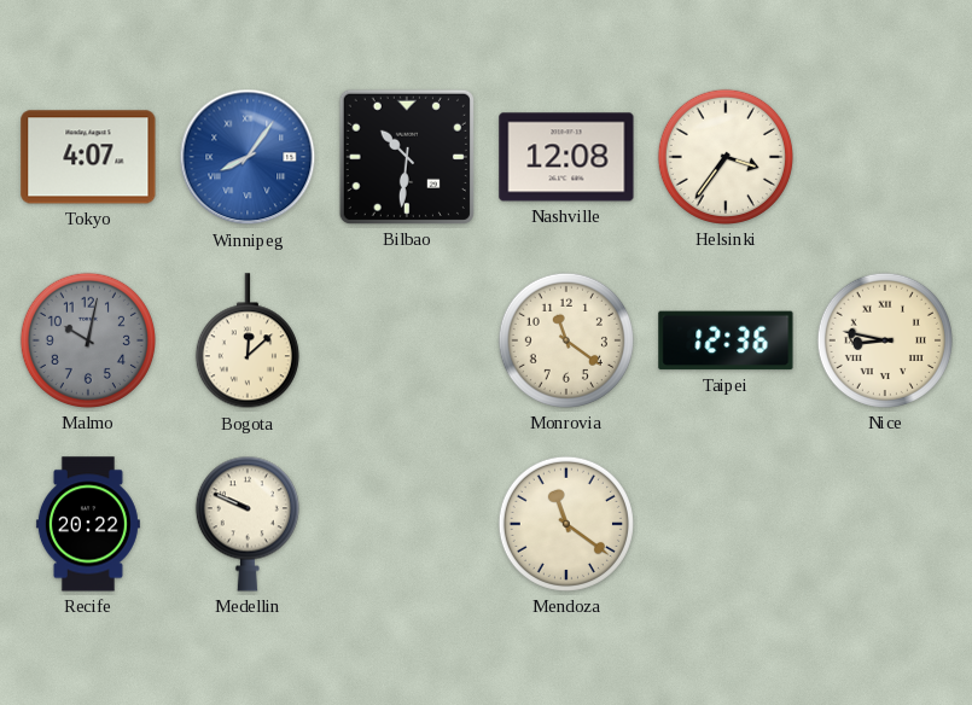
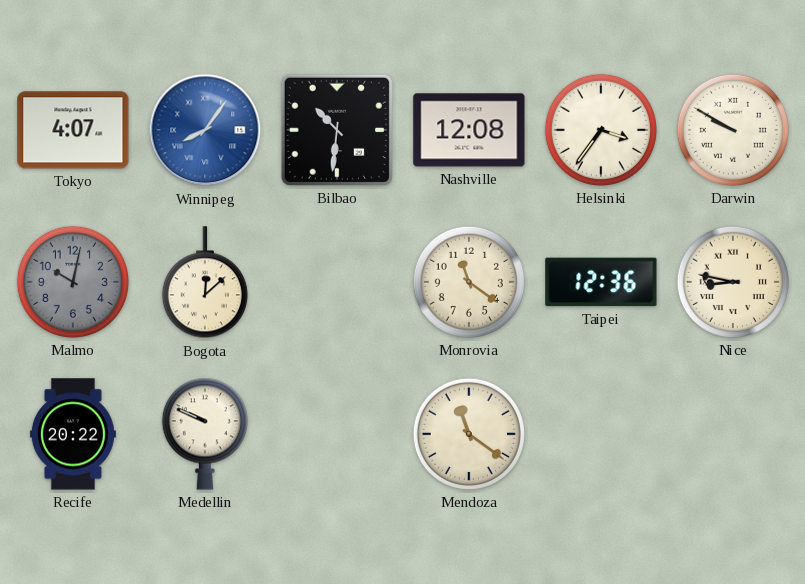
Darwin: none -> 9:50 (733, 130)
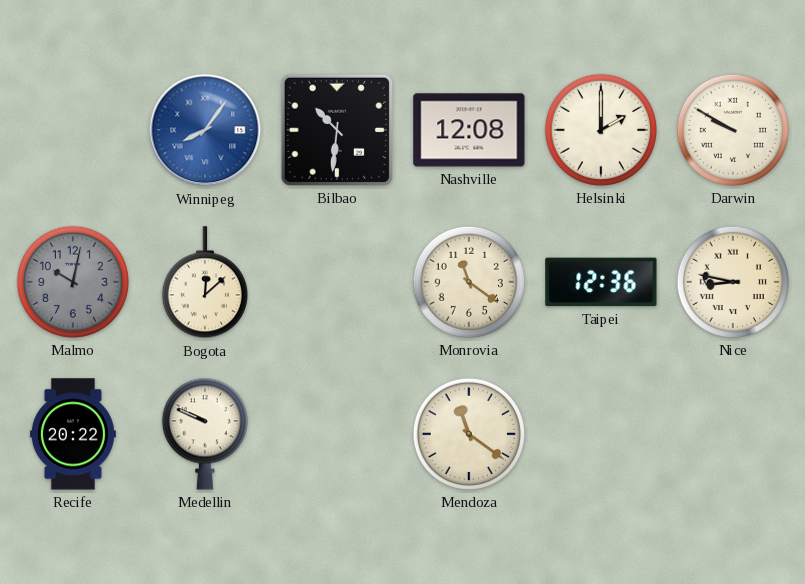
Tokyo: 4:07 -> none (73, 130)
Helsinki: 3:36 -> 2:00 (601, 130)
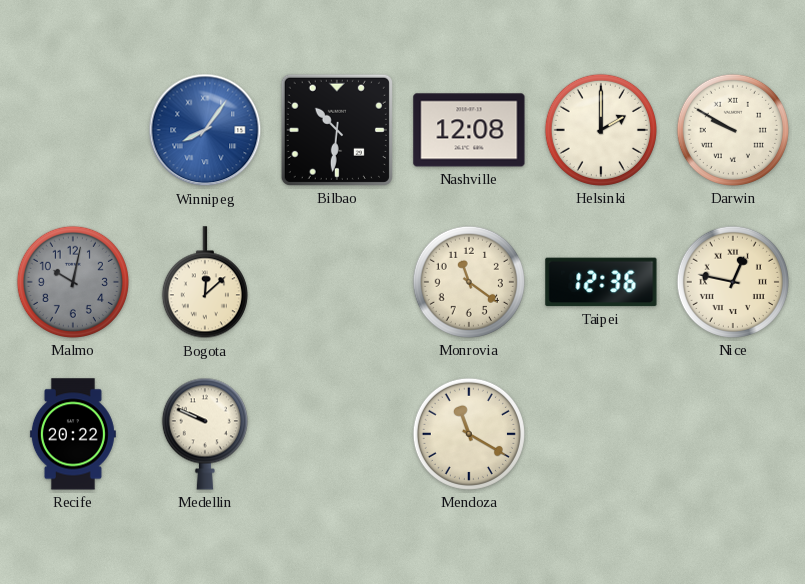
Nice: 8:47 -> 12:47 (733, 282)
Mendoza: 11:21 -> 11:20 (469, 434)
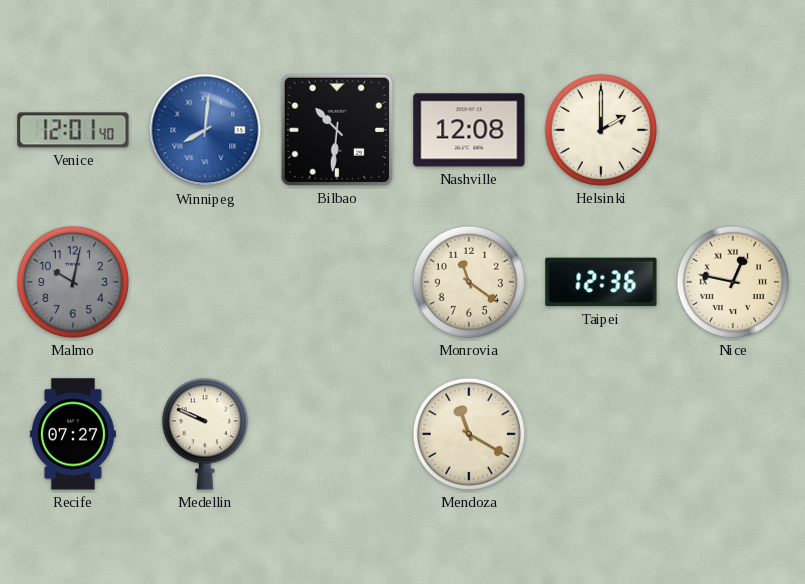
Venice: none -> 12:01 (73, 130)
Winnipeg: 8:06 -> 8:01 (205, 130)
Darwin: 9:50 -> none (733, 130)
Bogota: 12:08 -> none (205, 283)
Recife: 20:22 -> 07:27 (73, 434)
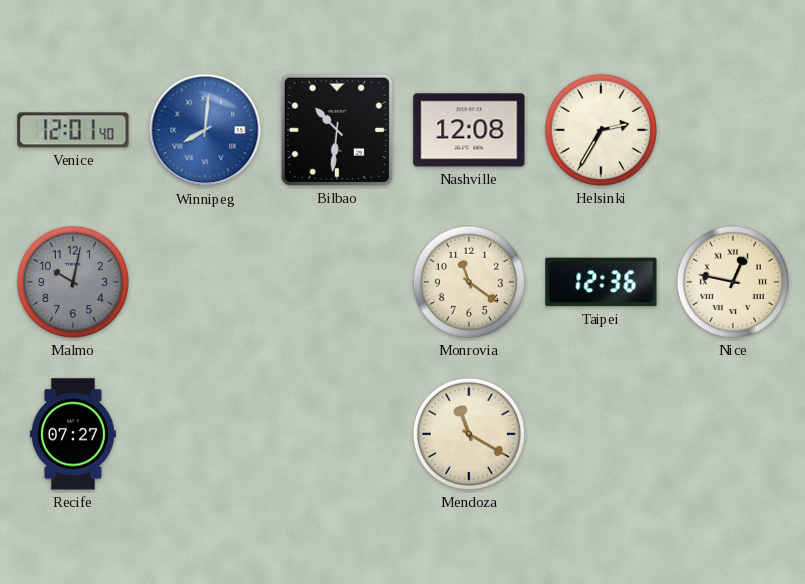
Helsinki: 2:00 -> 2:35 (601, 130)
Medellin: 9:49 -> none (205, 434)
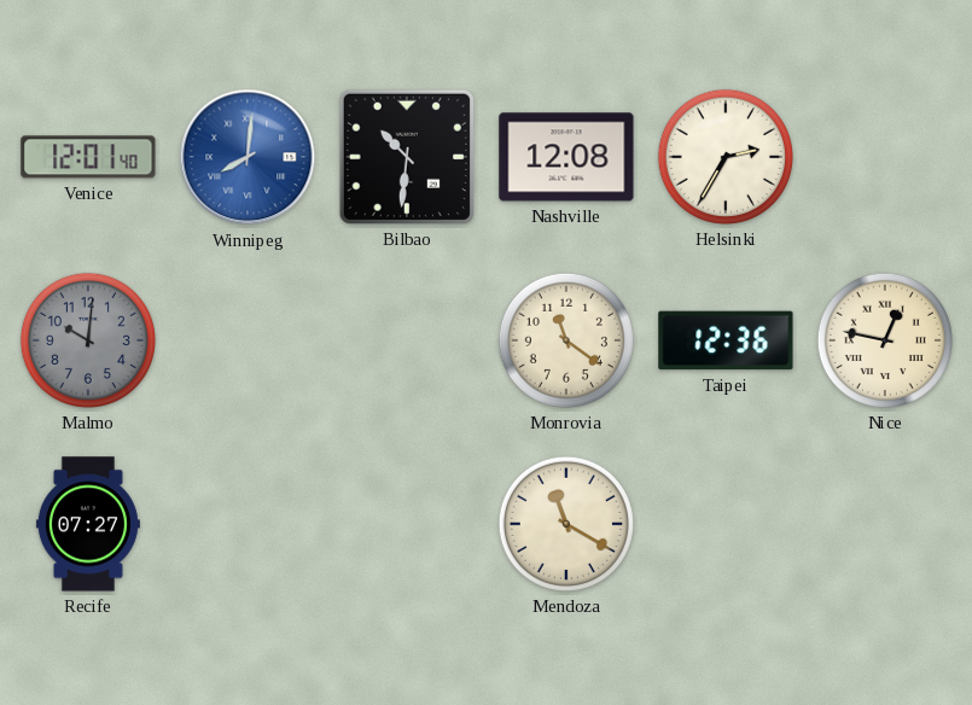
Malmo: 10:02 -> 10:01 (88, 340)
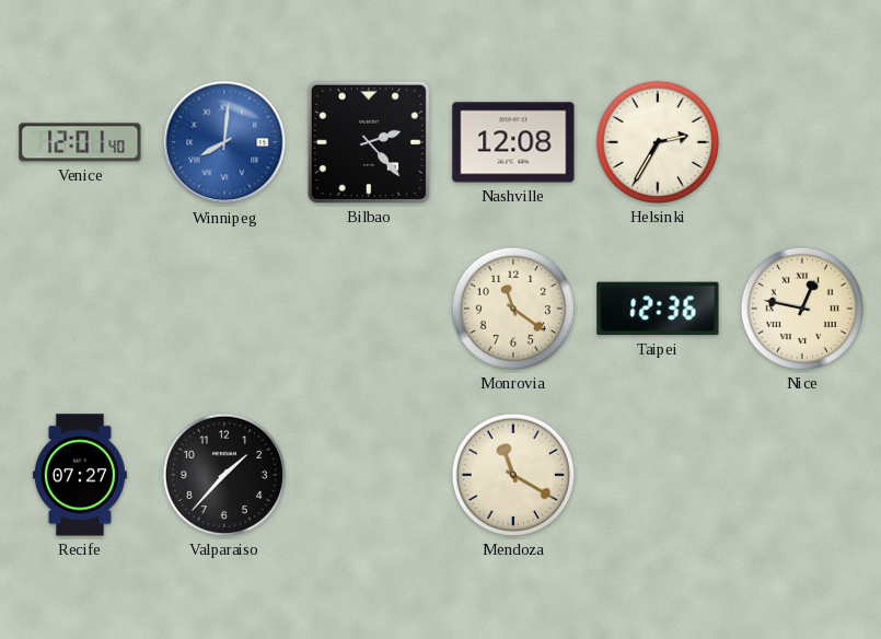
Bilbao: 10:31 -> 2:23 (369, 142)
Malmo: 10:01 -> none (88, 340)
Valparaiso: none -> 1:37 (224, 475)
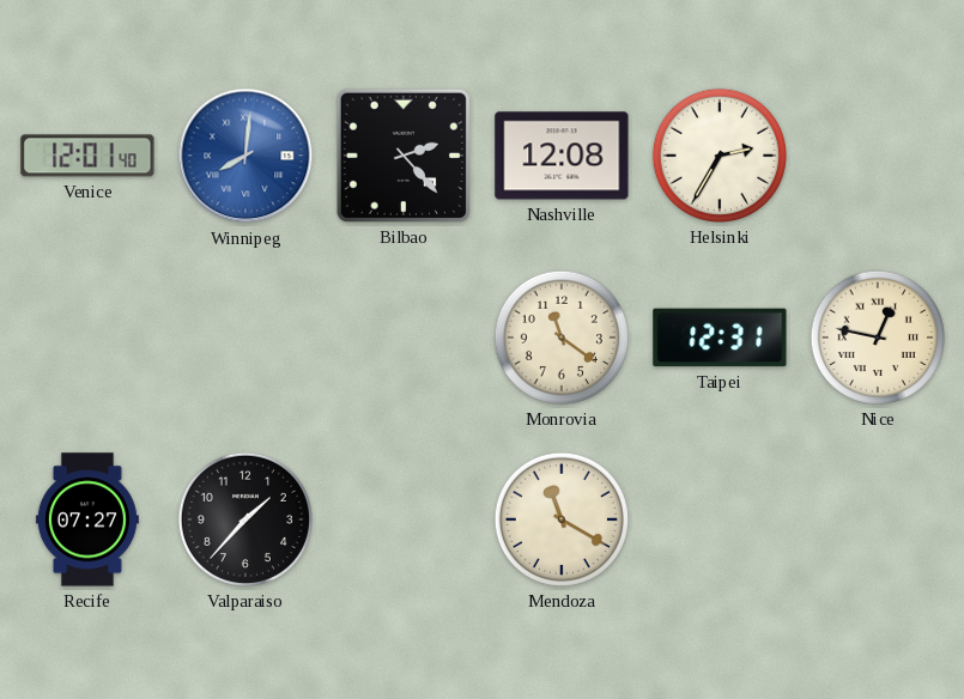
Taipei: 12:36 -> 12:31 (720, 338)
